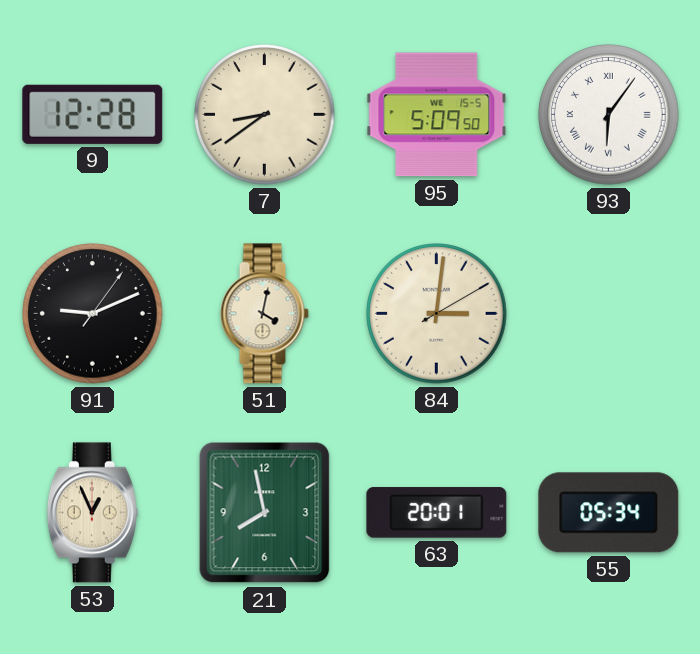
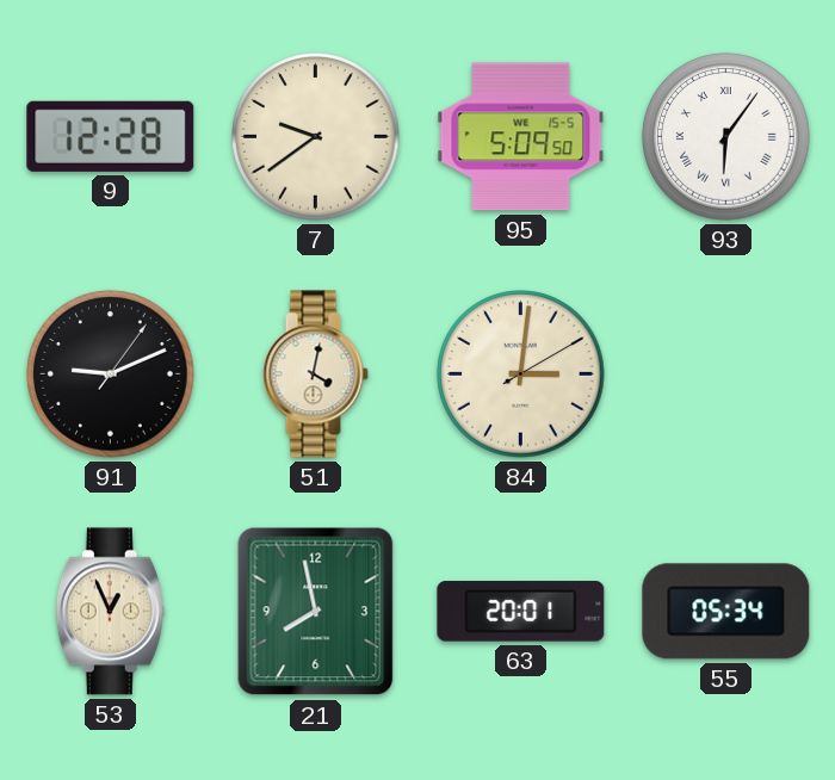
7: 8:39 -> 9:39 (316, 137)
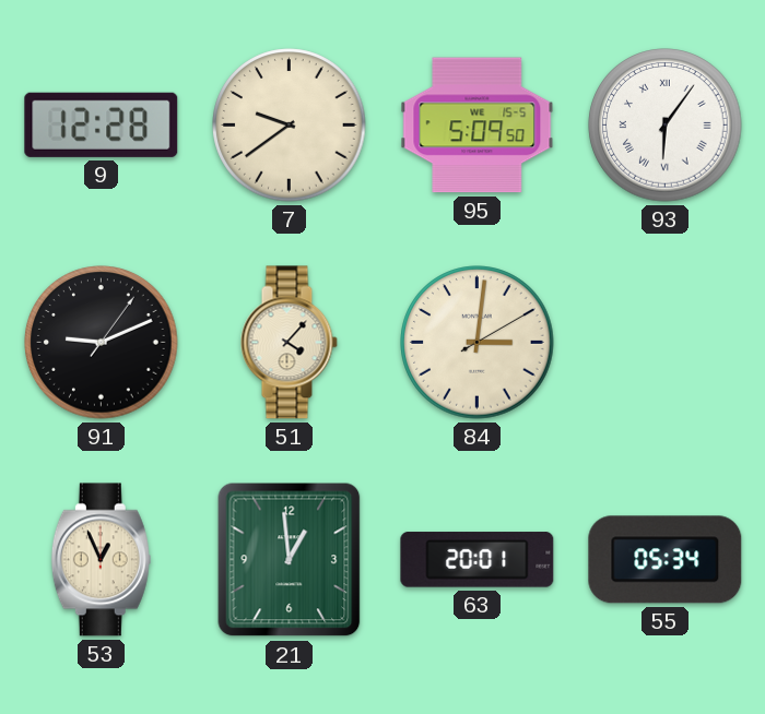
51: 4:02 -> 4:07 (289, 343)
21: 7:58 -> 12:59 (290, 560)
